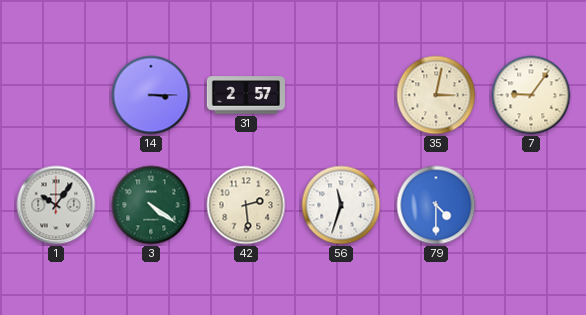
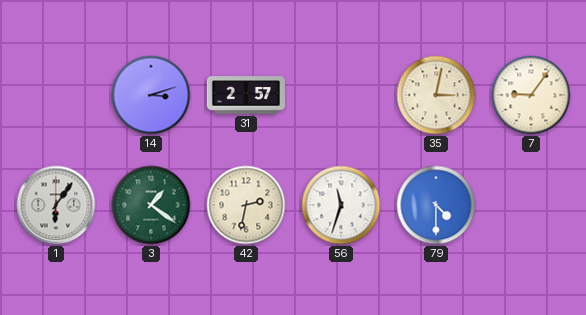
14: 3:15 -> 3:12 (151, 95)
1: 10:06 -> 6:06 (56, 205)
3: 4:21 -> 1:21 (151, 205)
42: 2:29 -> 2:32 (246, 205)
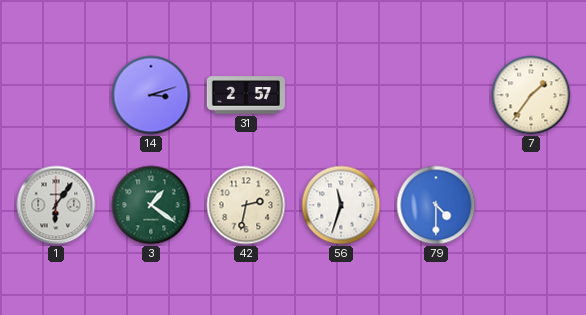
35: 3:02 -> none (436, 95)
7: 9:06 -> 1:36 (531, 95)
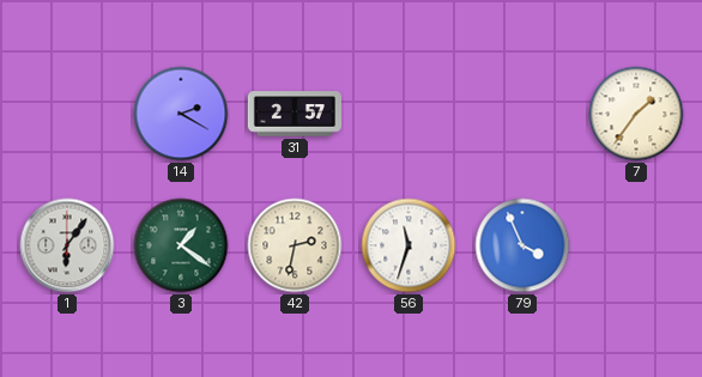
14: 3:12 -> 2:20 (181, 114)
79: 4:30 -> 3:56 (522, 245)
